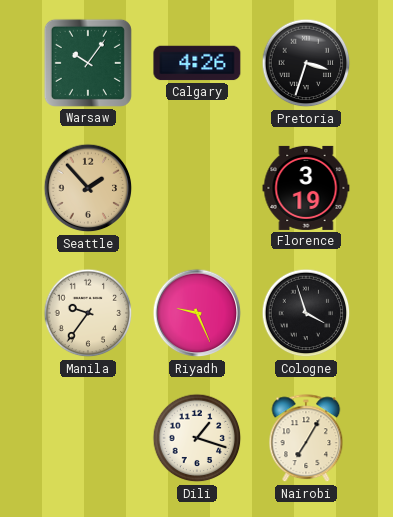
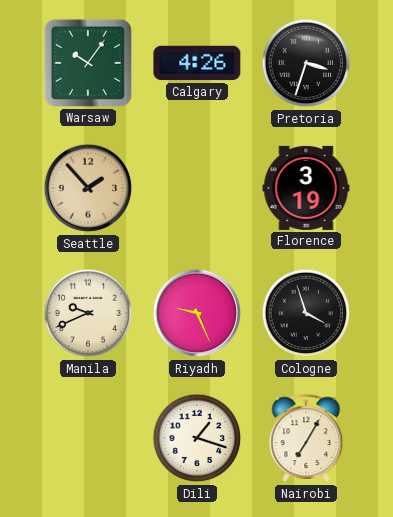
Manila: 9:36 -> 9:41 (88, 313)
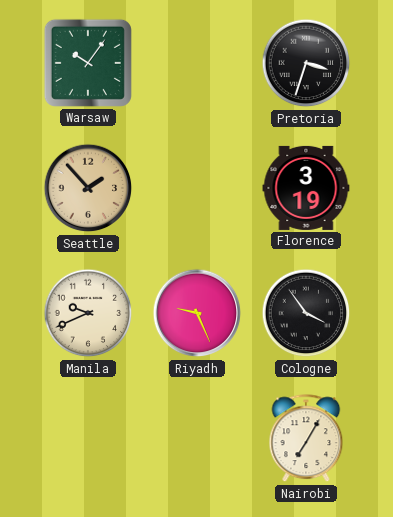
Calgary: 4:26 -> none (197, 63)
Cologne: 3:57 -> 3:54 (306, 313)
Dili: 1:18 -> none (197, 438)
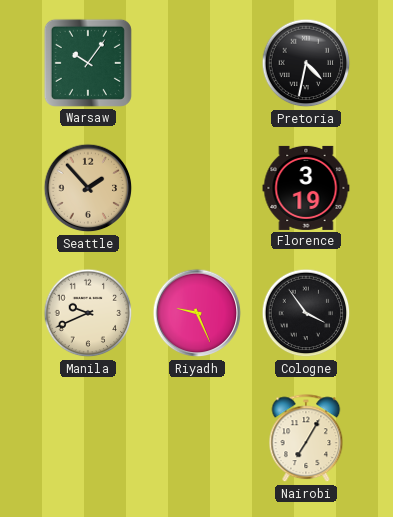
Pretoria: 3:33 -> 4:32 (306, 63)
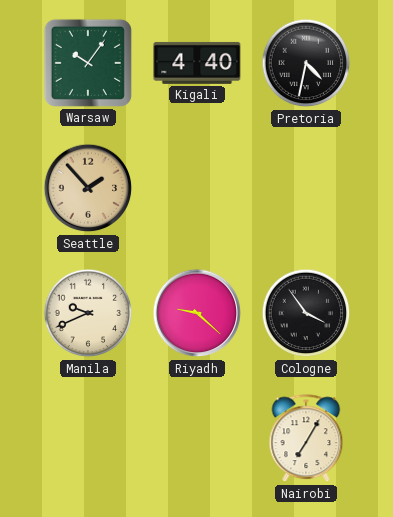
Kigali: none -> 4:40 (197, 63)
Florence: 3:19 -> none (306, 188)
Riyadh: 9:26 -> 9:22 (197, 313)
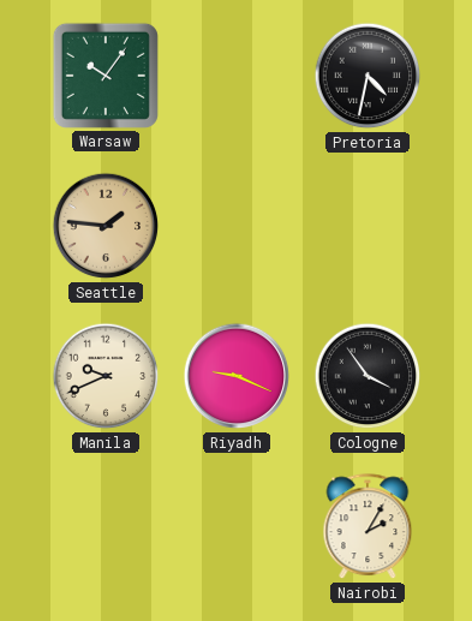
Kigali: 4:40 -> none (197, 63)
Seattle: 1:53 -> 1:46 (106, 226)
Riyadh: 9:22 -> 9:19 (237, 376)
Nairobi: 7:05 -> 2:05 (368, 527)
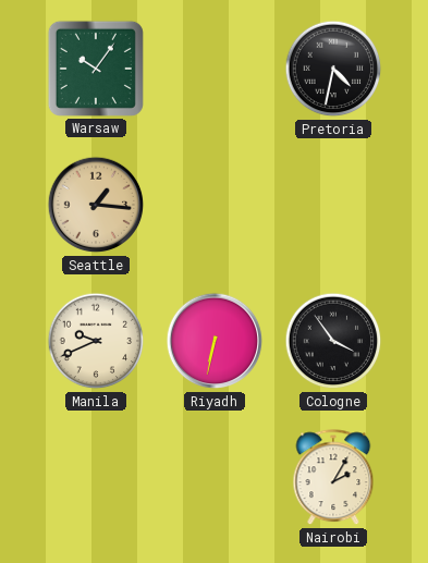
Seattle: 1:46 -> 1:16 (96, 205)
Riyadh: 9:19 -> 6:32 (215, 341)
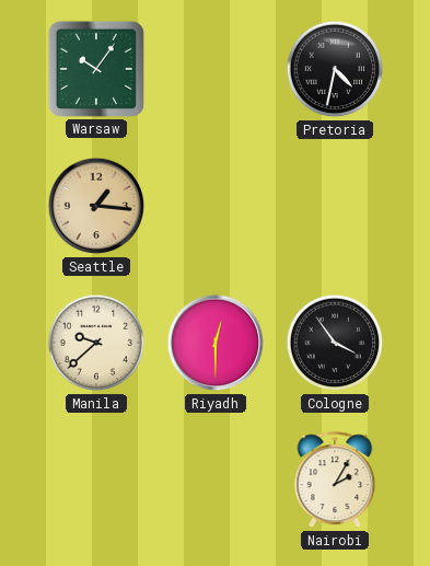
Manila: 9:41 -> 9:38 (96, 343)
Riyadh: 6:32 -> 12:30 (216, 343)
